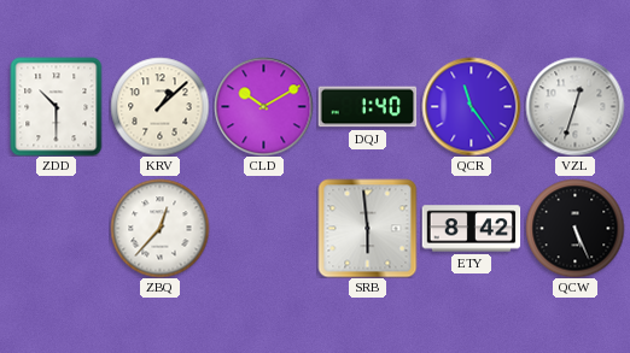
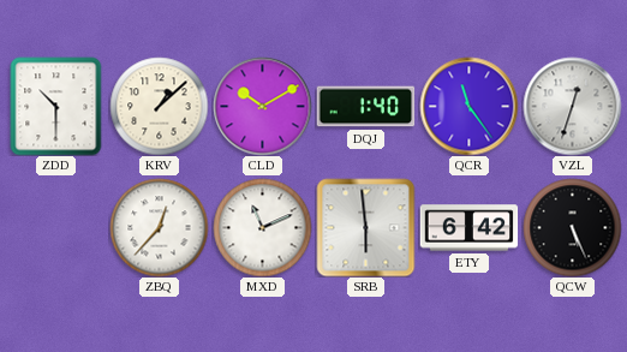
MXD: none -> 11:11 (262, 227)
ETY: 8:42 -> 6:42 (468, 228)
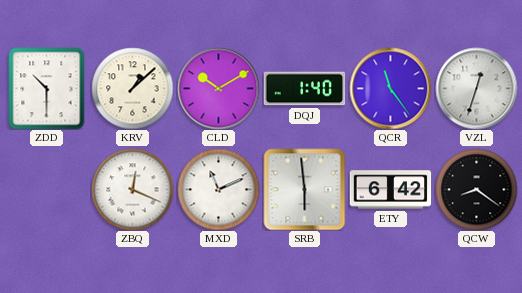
ZBQ: 12:37 -> 12:19 (132, 189)
QCW: 5:26 -> 8:21 (476, 189)
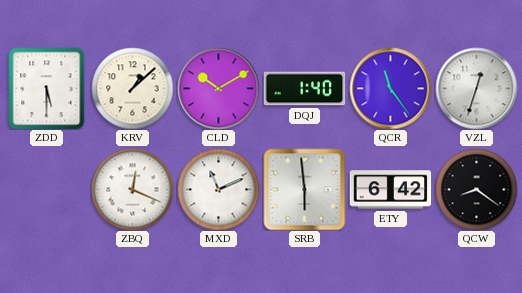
ZDD: 10:30 -> 5:30 (47, 88)
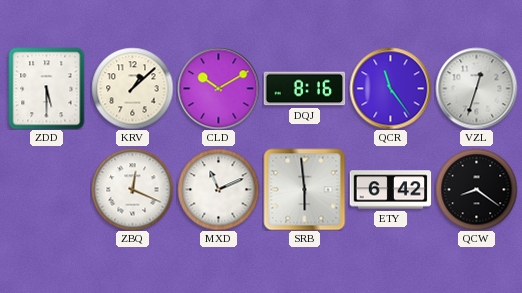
DQJ: 1:40 -> 8:16 (304, 89)
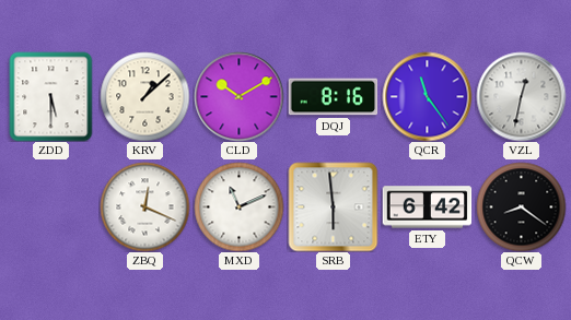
VZL: 12:33 -> 12:32 (521, 96)
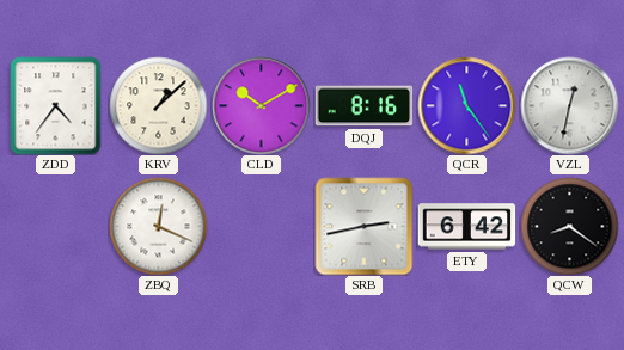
ZDD: 5:30 -> 4:36 (56, 105)
MXD: 11:11 -> none (238, 206)
SRB: 5:59 -> 2:43 (363, 226)
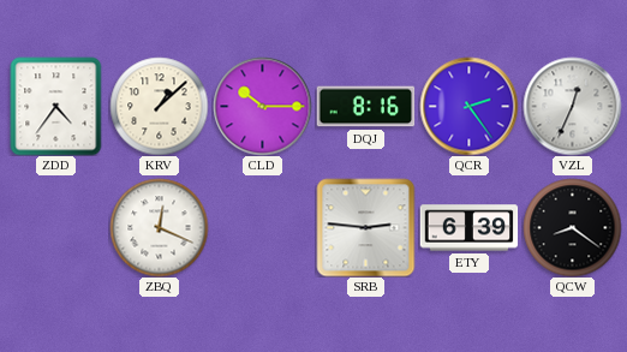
CLD: 10:10 -> 10:15 (262, 106)
QCR: 11:24 -> 2:24 (468, 106)
VZL: 12:32 -> 12:34 (572, 106)
SRB: 2:43 -> 2:46 (365, 227)
ETY: 6:42 -> 6:39 (468, 228)
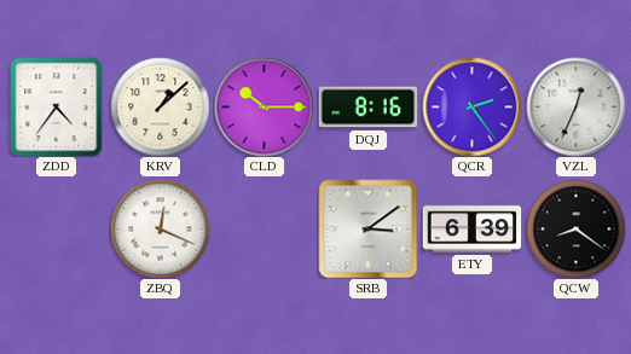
SRB: 2:46 -> 3:09 (367, 228)
